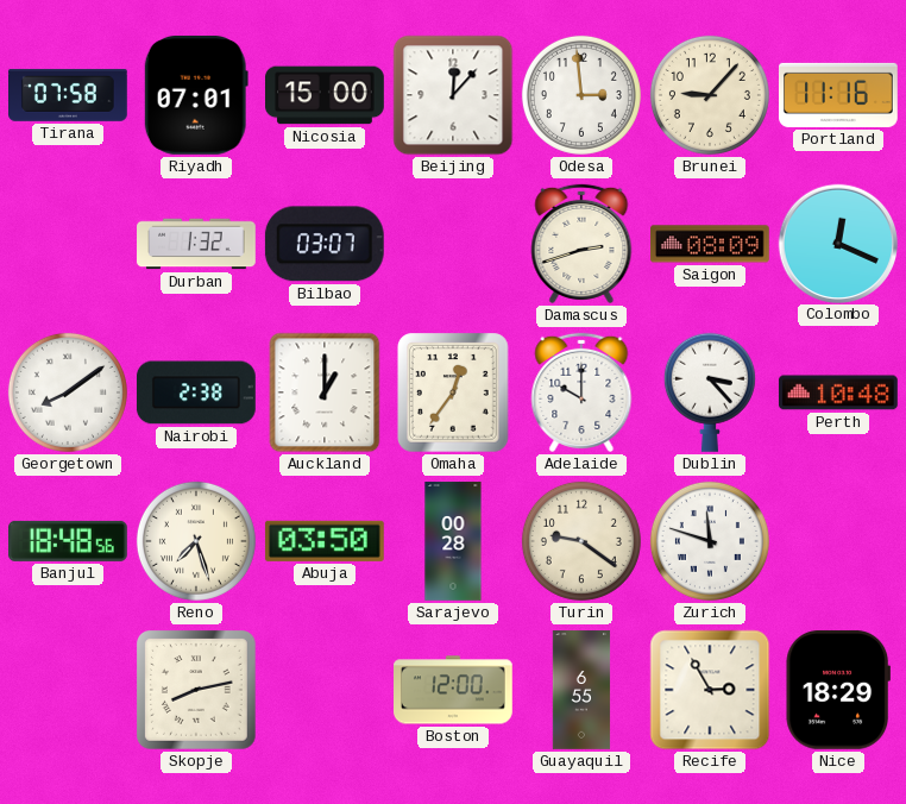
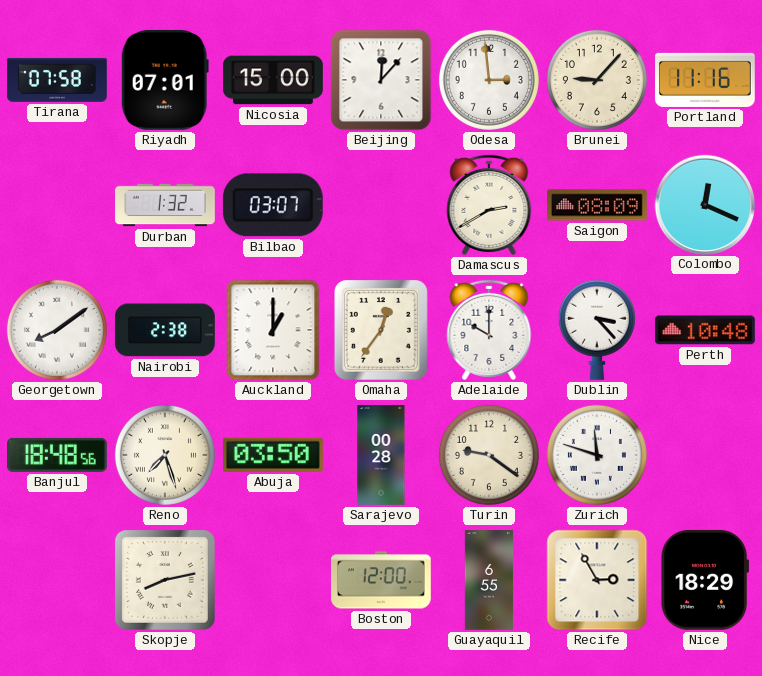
Damascus: 2:42 -> 2:40 (489, 205)
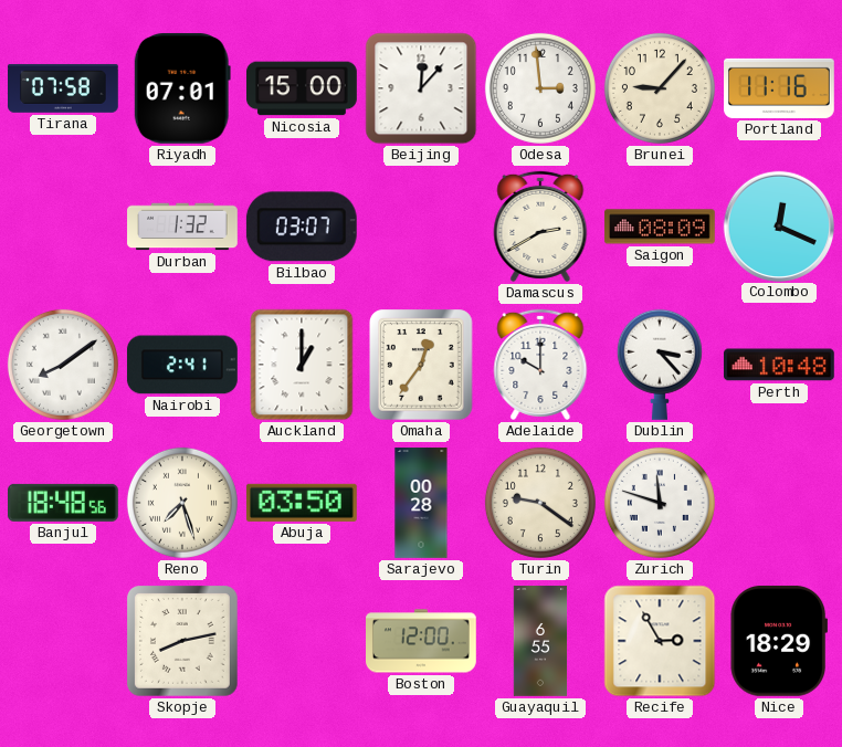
Nairobi: 2:38 -> 2:41 (182, 365)
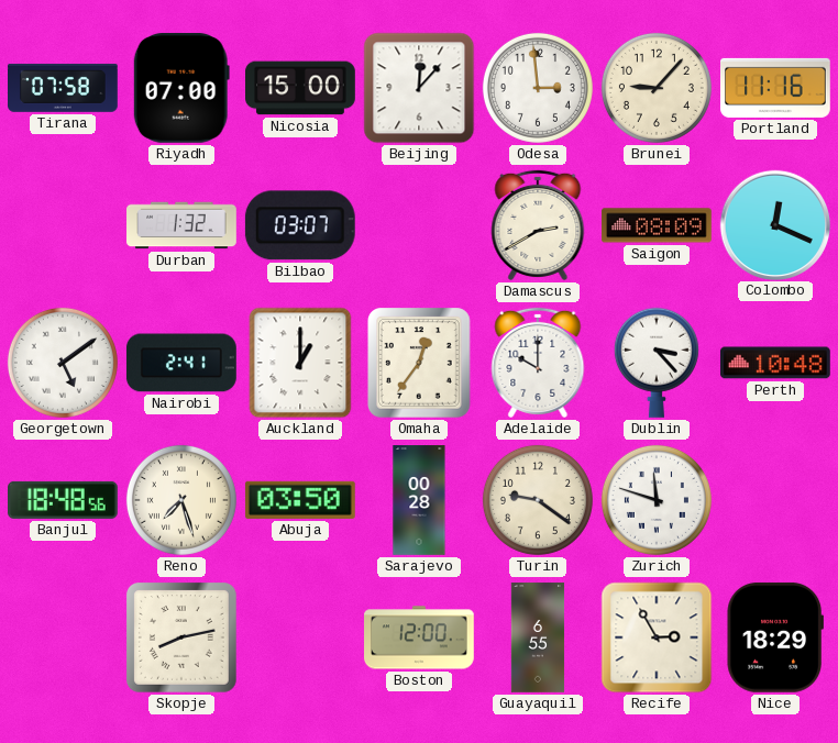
Riyadh: 07:01 -> 07:00 (181, 88)
Georgetown: 8:09 -> 5:09 (63, 363)
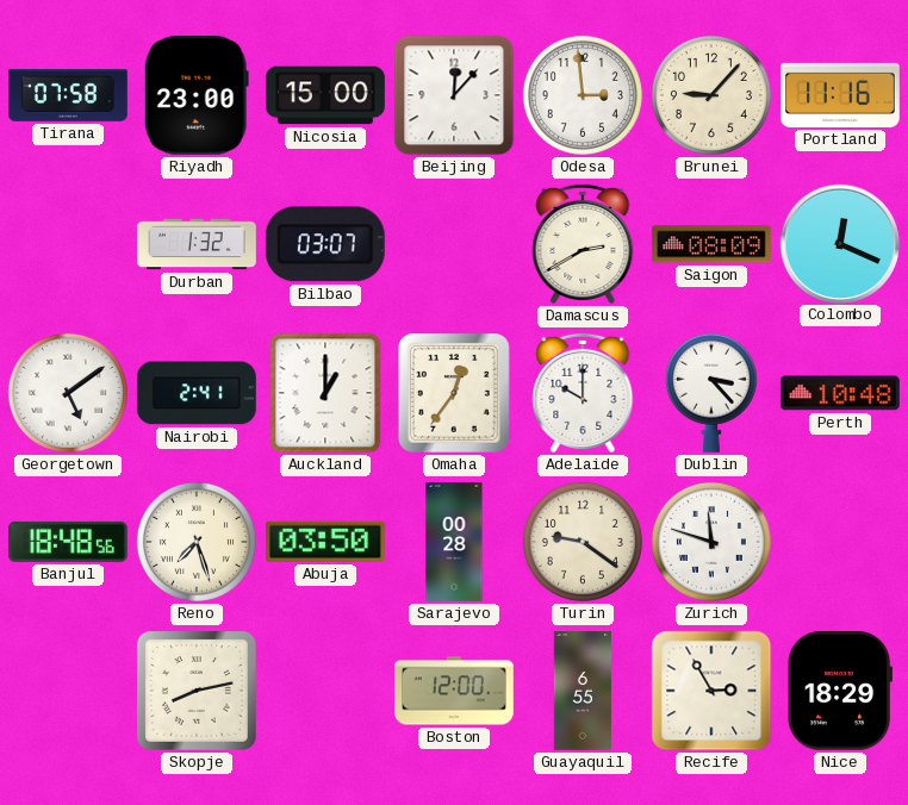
Riyadh: 07:00 -> 23:00 (197, 95)
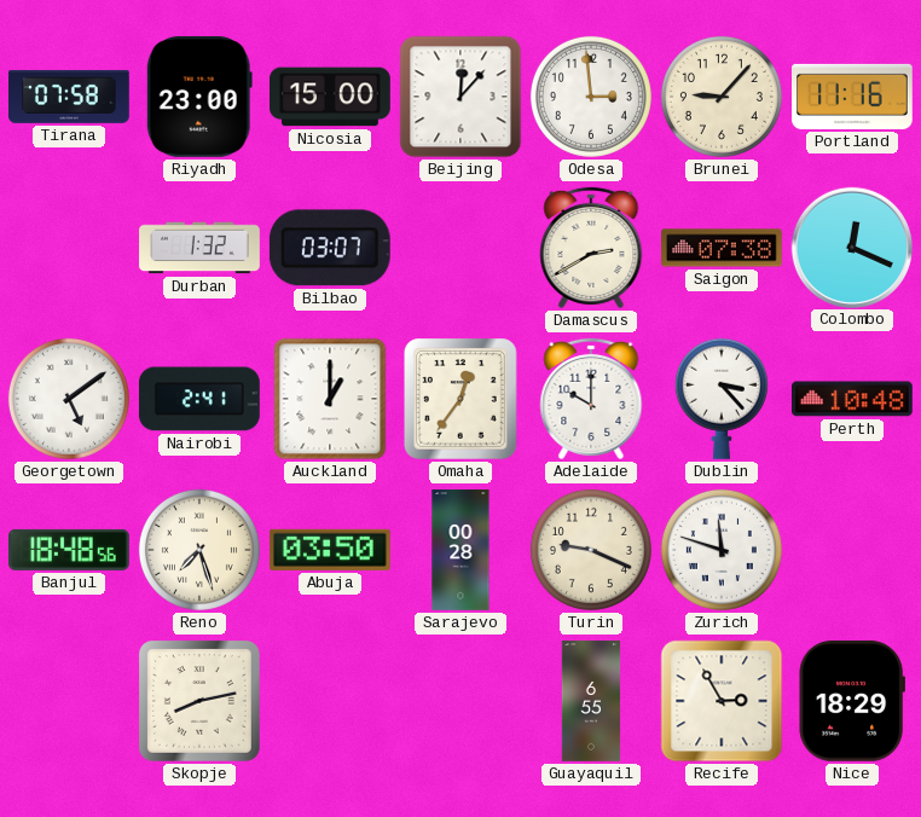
Saigon: 08:09 -> 07:38 (723, 248)
Turin: 9:21 -> 9:19 (591, 550)
Boston: 12:00 -> none (455, 691)
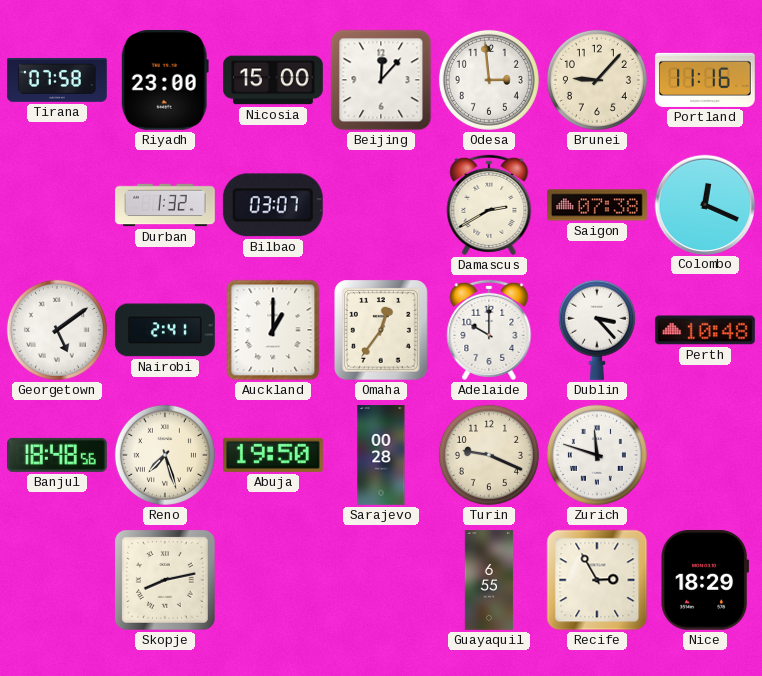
Abuja: 03:50 -> 19:50 (273, 455)
